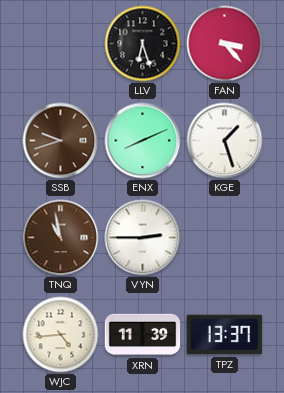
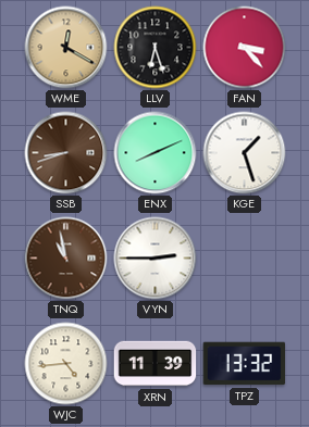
WME: none -> 12:20 (66, 48)
SSB: 9:42 -> 8:42 (66, 153)
TPZ: 13:37 -> 13:32 (245, 364)
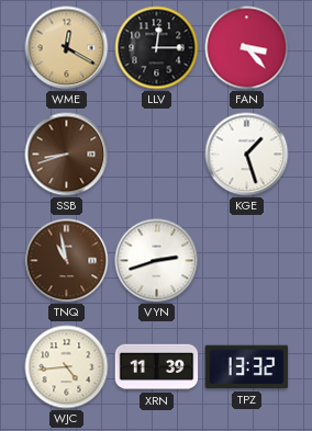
LLV: 6:27 -> 12:15 (157, 48)
ENX: 8:11 -> none (156, 153)
VYN: 2:45 -> 2:42 (157, 261)
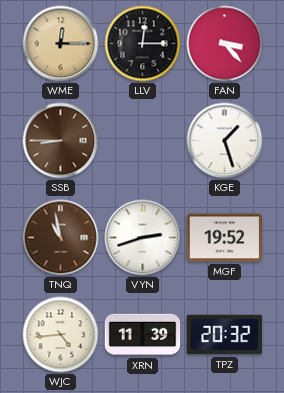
WME: 12:20 -> 12:15 (61, 44)
SSB: 8:42 -> 8:45 (61, 141)
MGF: none -> 19:52 (225, 238)
TPZ: 13:32 -> 20:32 (225, 335)
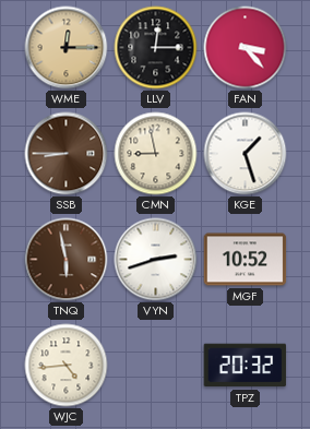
CMN: none -> 8:58 (156, 154)
TNQ: 10:58 -> 5:58 (67, 260)
MGF: 19:52 -> 10:52 (246, 260)
XRN: 11:39 -> none (143, 335)
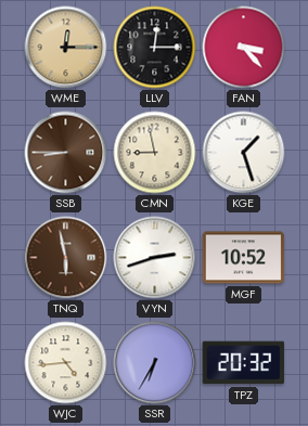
SSR: none -> 6:35 (155, 363)
